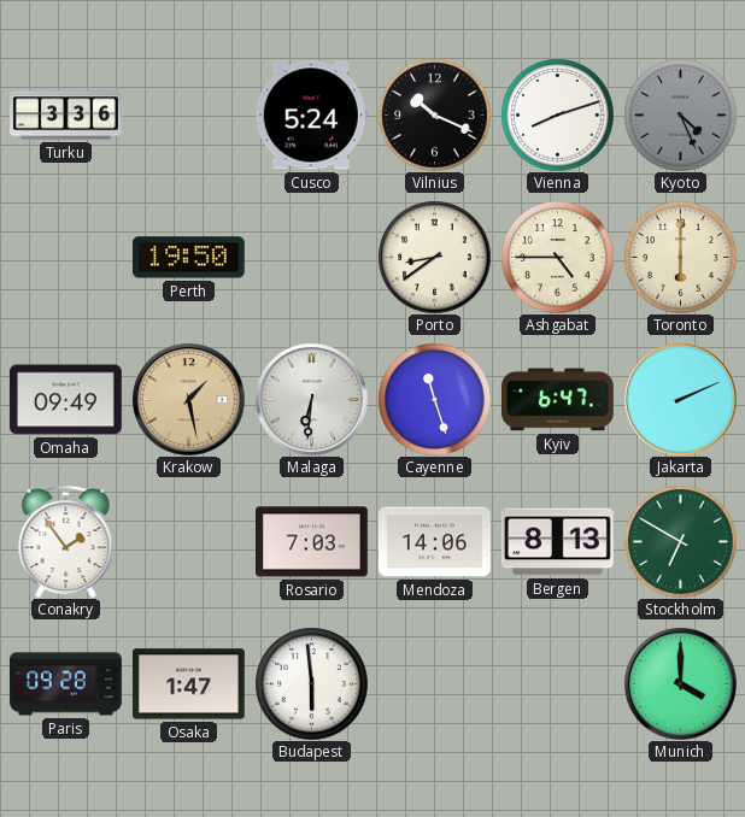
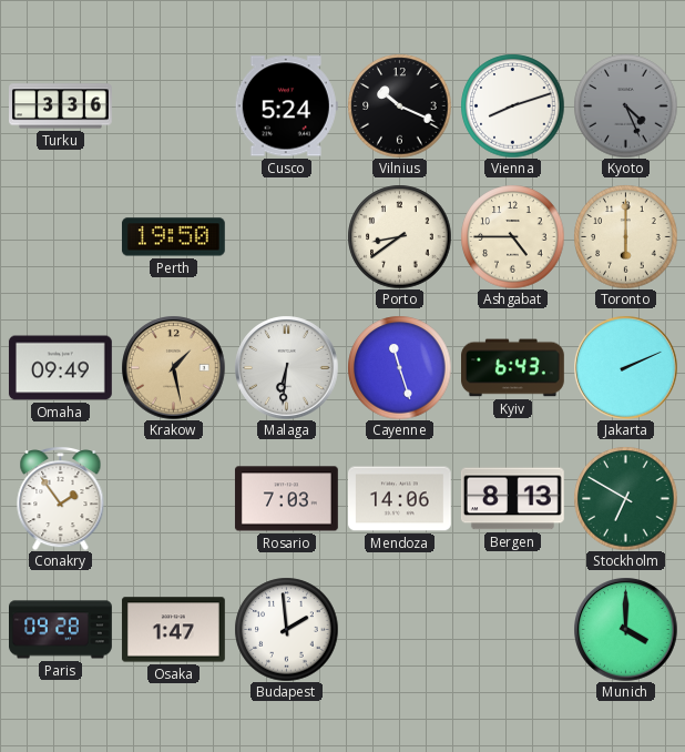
Kyiv: 6:47 -> 6:43 (513, 368)
Budapest: 5:59 -> 1:59 (286, 629)
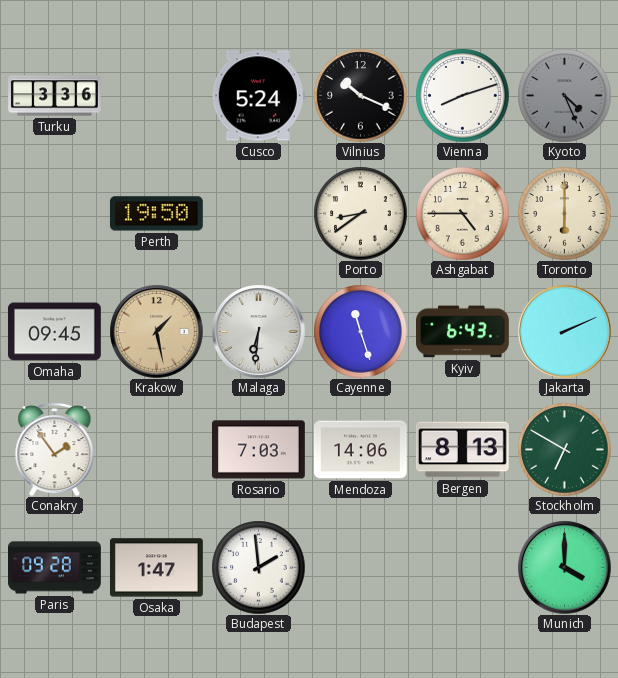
Omaha: 09:49 -> 09:45 (54, 332)
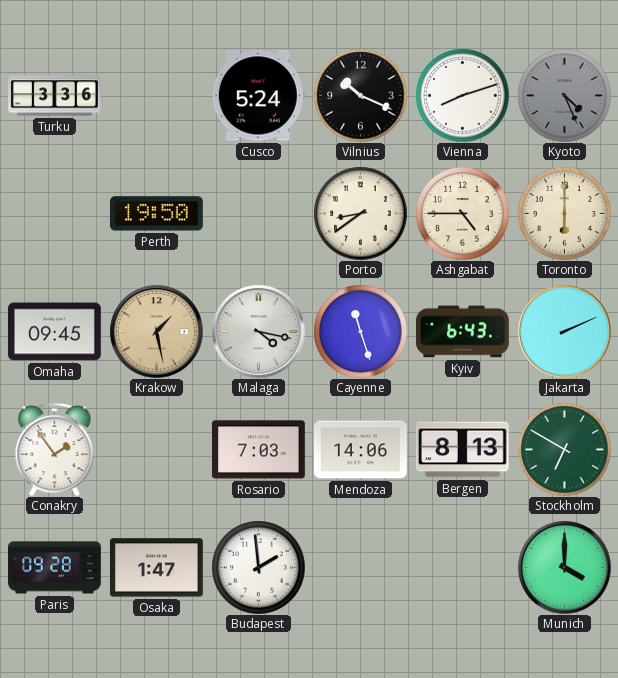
Malaga: 6:31 -> 4:17 (258, 331)
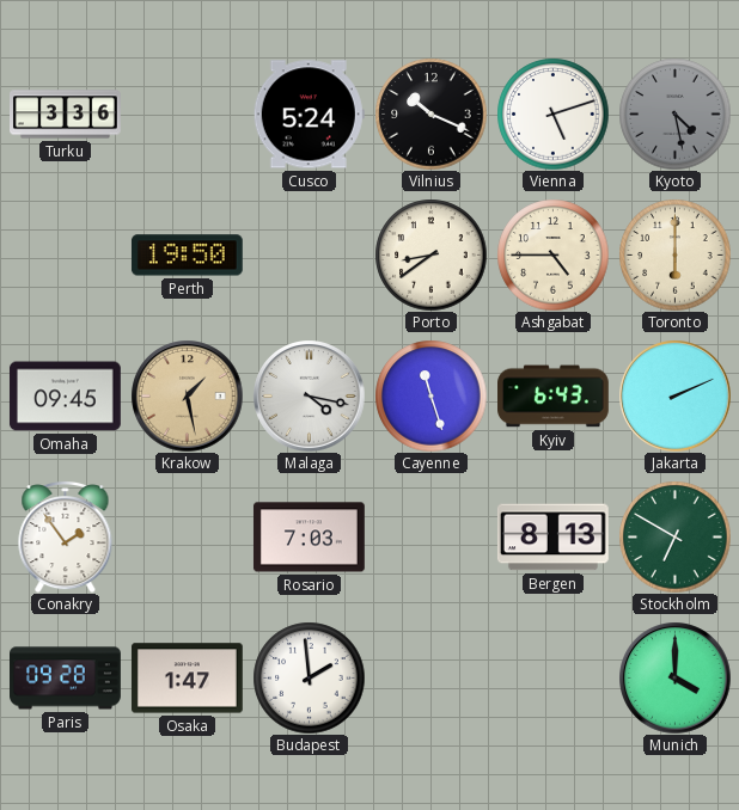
Vienna: 8:12 -> 5:12 (552, 113)
Kyoto: 4:26 -> 4:28 (674, 113)
Mendoza: 14:06 -> none (360, 450)
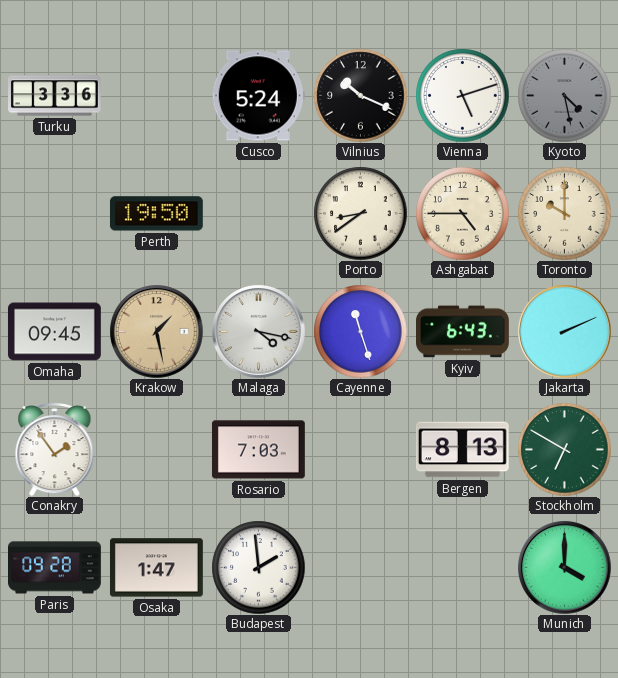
Toronto: 6:00 -> 10:00 (564, 213)
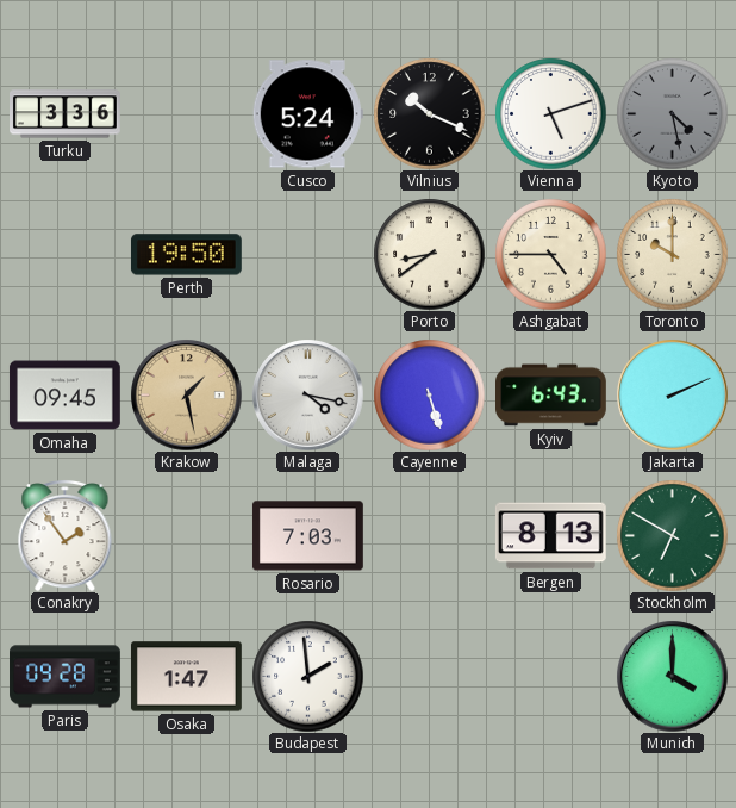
Cayenne: 11:27 -> 5:27 (429, 394)
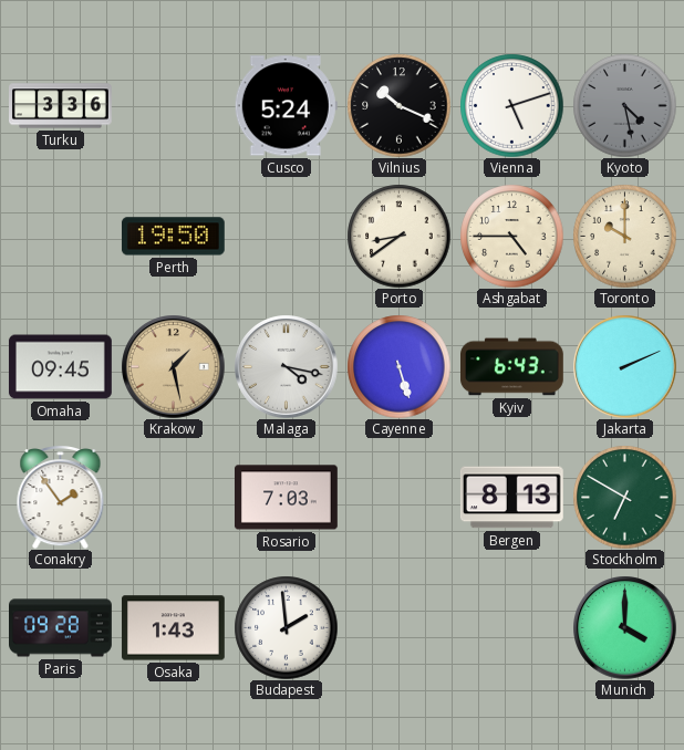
Osaka: 1:47 -> 1:43 (173, 628)
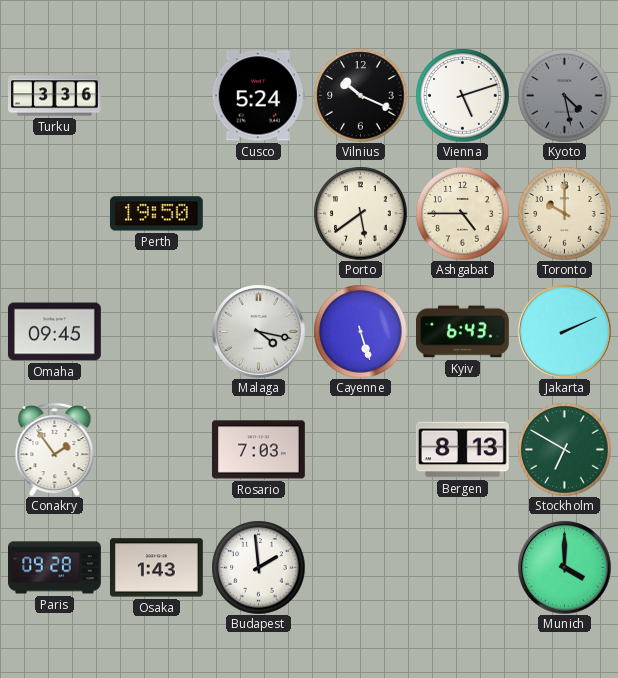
Porto: 8:39 -> 5:39 (360, 213)
Krakow: 1:28 -> none (173, 366)
